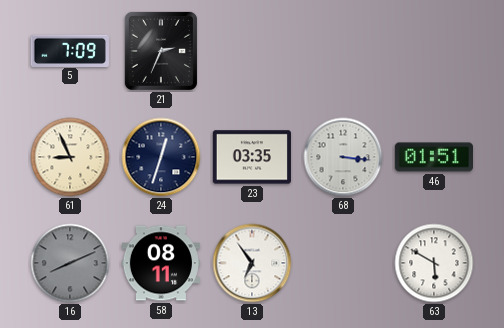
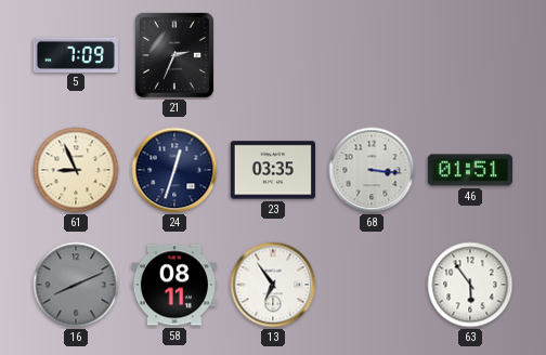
63: 5:50 -> 5:54 (470, 285)
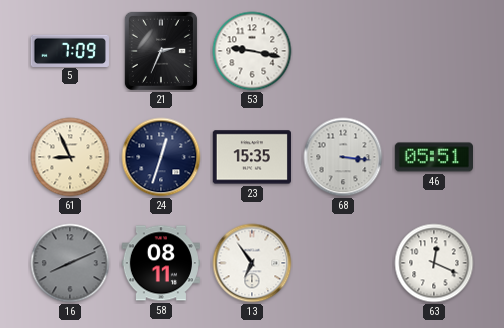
53: none -> 9:17 (252, 51)
23: 03:35 -> 15:35 (252, 157)
46: 01:51 -> 05:51 (433, 157)
63: 5:54 -> 12:19 (434, 263)
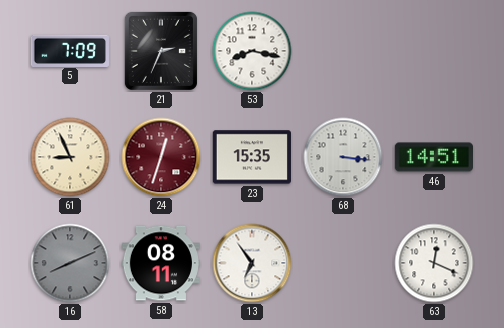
53: 9:17 -> 8:17 (252, 51)
24 dial: navy -> burgundy (161, 157)
46: 05:51 -> 14:51 (433, 157)
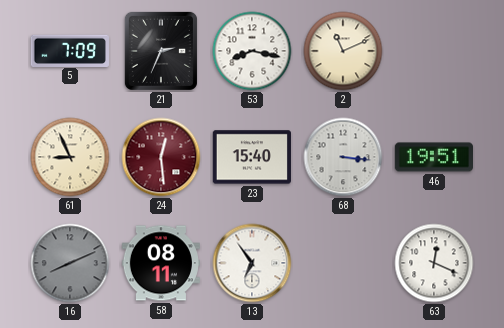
2: none -> 11:11 (343, 51)
24: 12:33 -> 12:29 (161, 157)
23: 15:35 -> 15:40 (252, 157)
46: 14:51 -> 19:51 (433, 157)
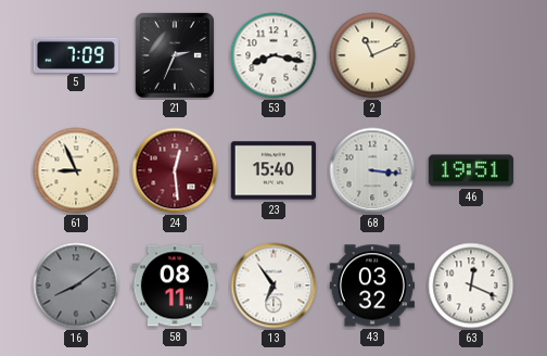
16: 8:11 -> 8:09 (76, 285)
43: none -> 03:32 (371, 285)
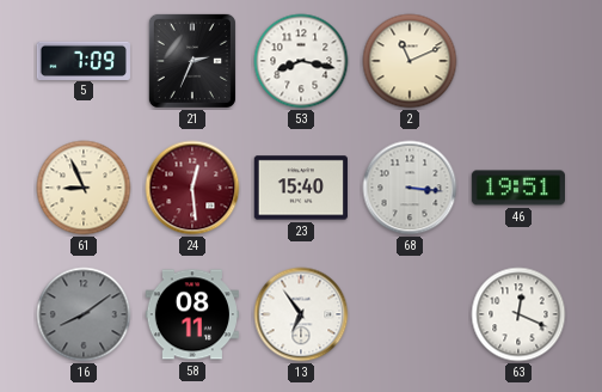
43: 03:32 -> none (371, 285)
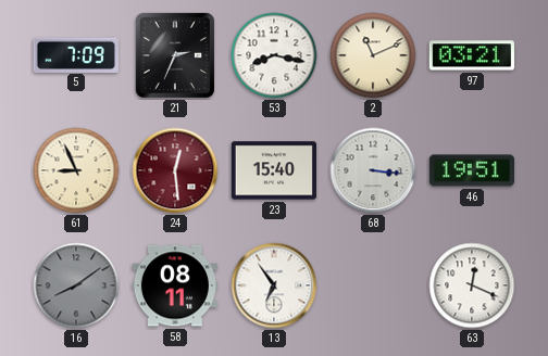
97: none -> 03:21 (472, 55)
